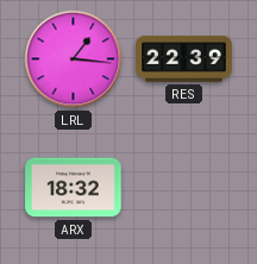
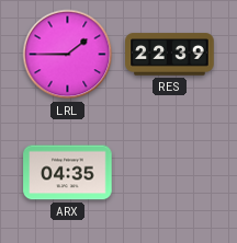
LRL: 1:16 -> 1:45 (68, 55)
ARX: 18:32 -> 04:35 (68, 173)
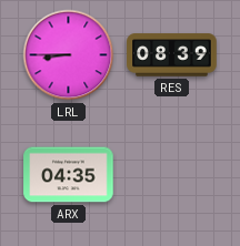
LRL: 1:45 -> 8:45 (69, 55)
RES: 22:39 -> 08:39 (172, 55)
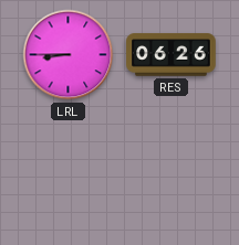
RES: 08:39 -> 06:26 (172, 55)
ARX: 04:35 -> none (69, 175)
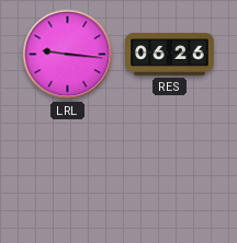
LRL: 8:45 -> 9:16 (68, 55)
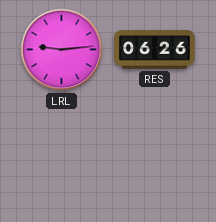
LRL: 9:16 -> 9:14 (62, 50)
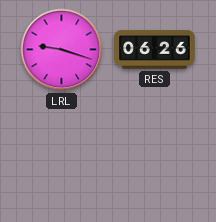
LRL: 9:14 -> 9:18 (62, 50)
